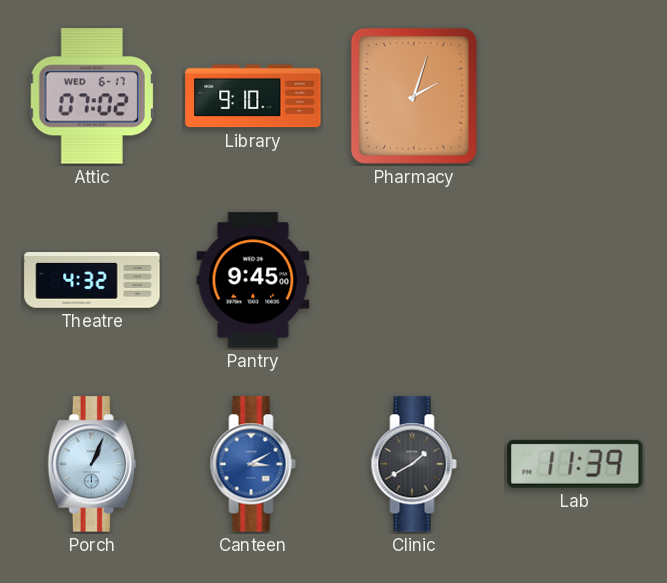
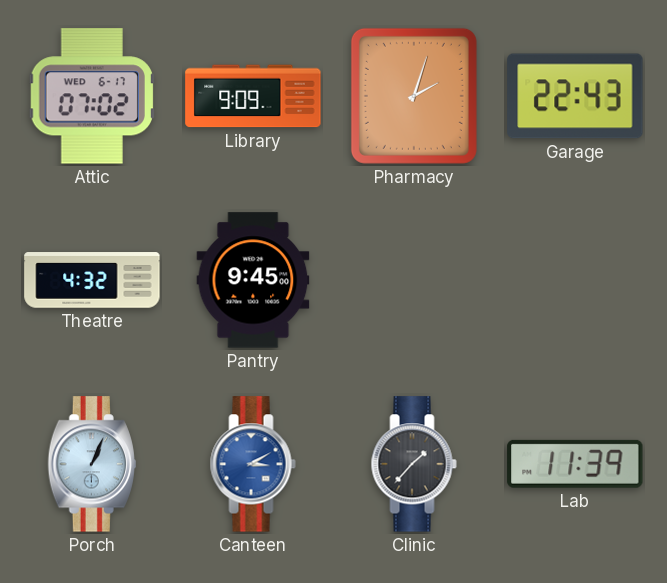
Library: 9:10 -> 9:09 (253, 96)
Garage: none -> 22:43 (575, 96)
Clinic: 1:40 -> 1:37 (414, 464)
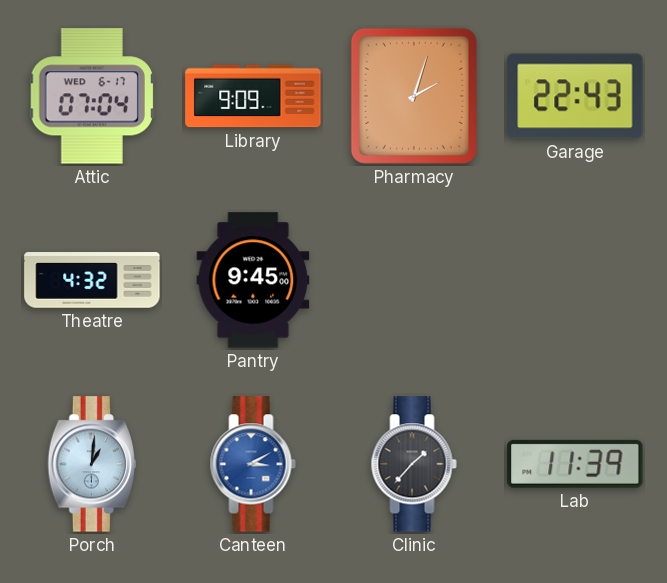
Attic: 07:02 -> 07:04 (92, 96)
Porch: 1:04 -> 1:01 (91, 464)
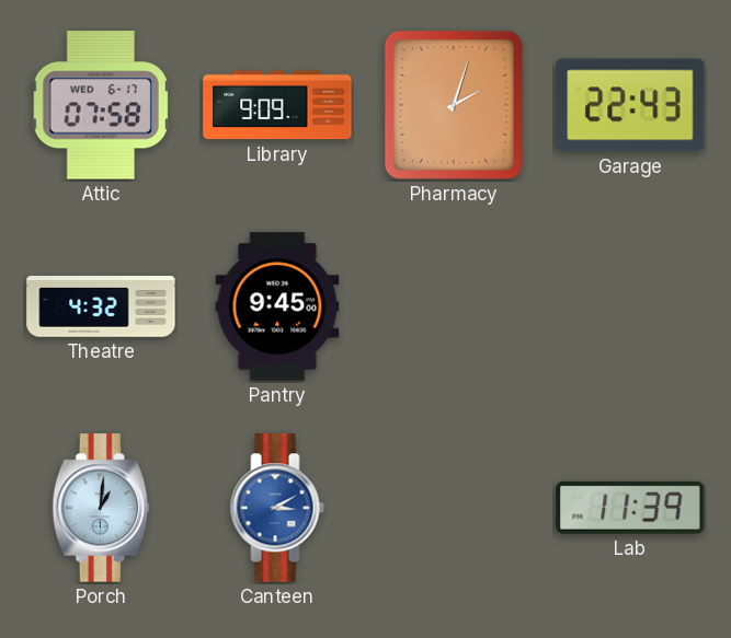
Attic: 07:04 -> 07:58 (101, 105)
Clinic: 1:37 -> none (414, 464)
